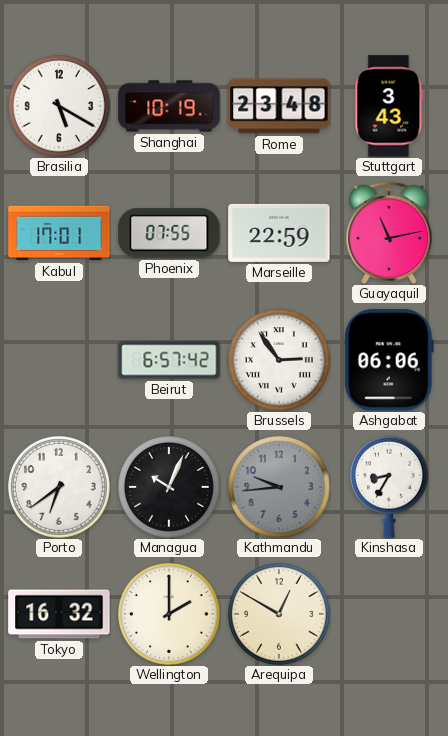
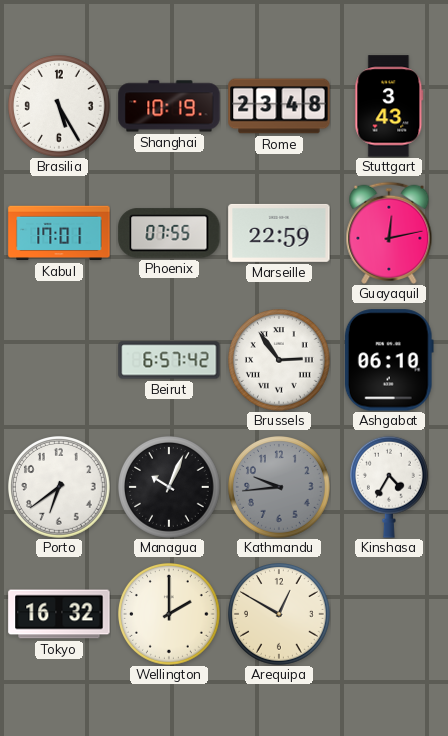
Brasilia: 5:20 -> 5:25 (60, 107)
Guayaquil: 11:13 -> 12:13 (389, 233)
Ashgabat: 06:06 -> 06:10 (389, 360)
Kinshasa: 8:35 -> 4:35 (389, 487)
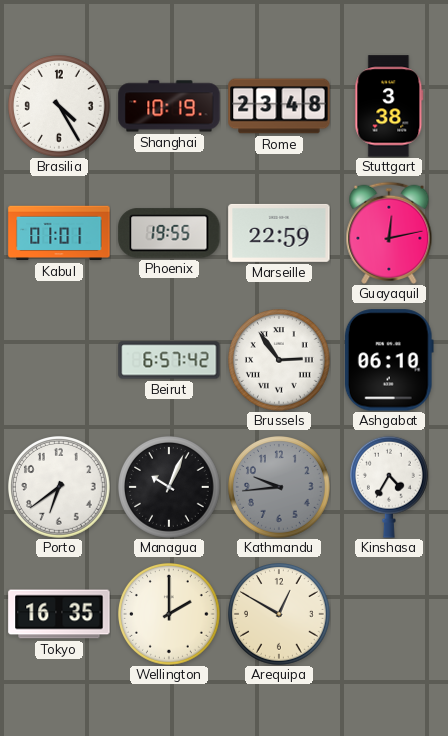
Brasilia: 5:25 -> 4:25 (60, 107)
Stuttgart: 3:43 -> 3:38 (389, 106)
Kabul: 17:01 -> 01:01 (59, 233)
Phoenix: 07:55 -> 19:55 (169, 233)
Tokyo: 16:32 -> 16:35 (59, 614)
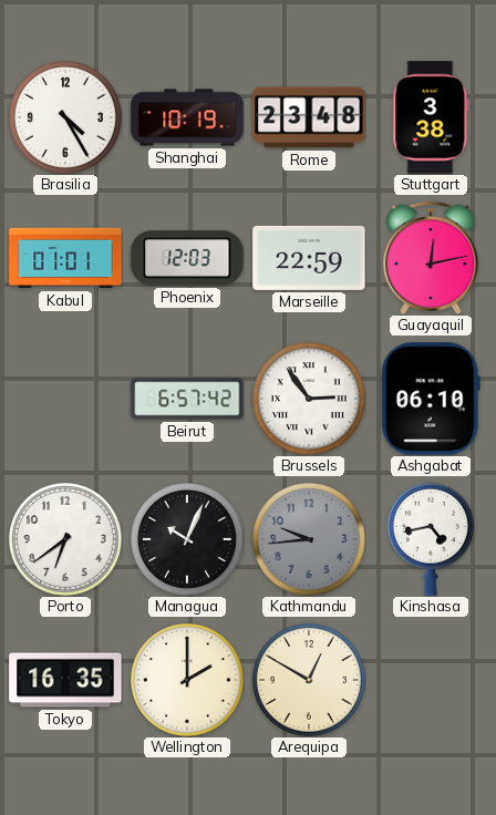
Phoenix: 19:55 -> 12:03 (187, 258)
Kinshasa: 4:35 -> 4:43 (431, 539)
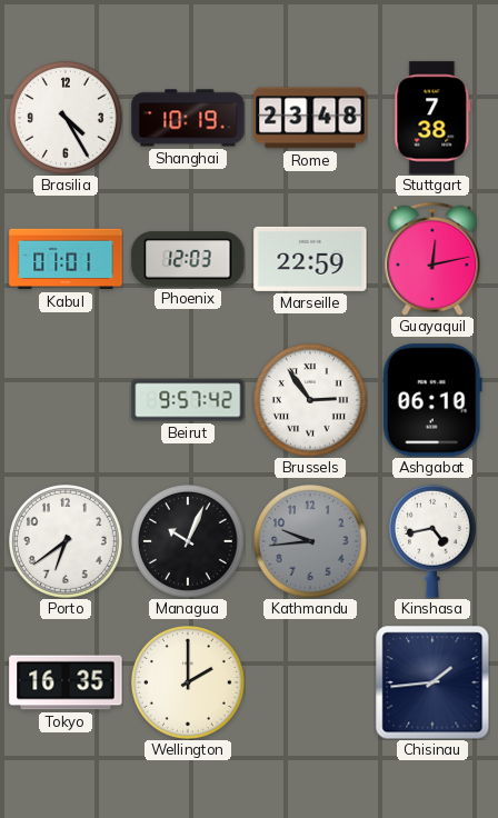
Stuttgart: 3:38 -> 7:38 (432, 118)
Beirut: 6:57 -> 9:57 (188, 400)
Arequipa: 12:50 -> none (310, 681)
Chisinau: none -> 1:44 (432, 682)
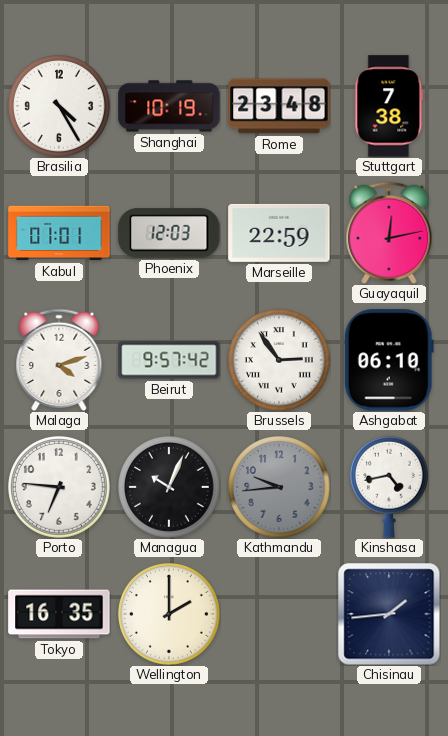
Malaga: none -> 4:12 (59, 360)
Porto: 6:39 -> 6:46 (60, 488)
